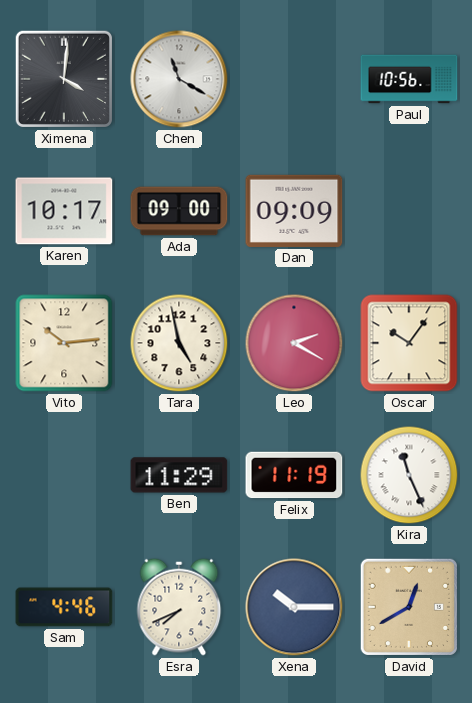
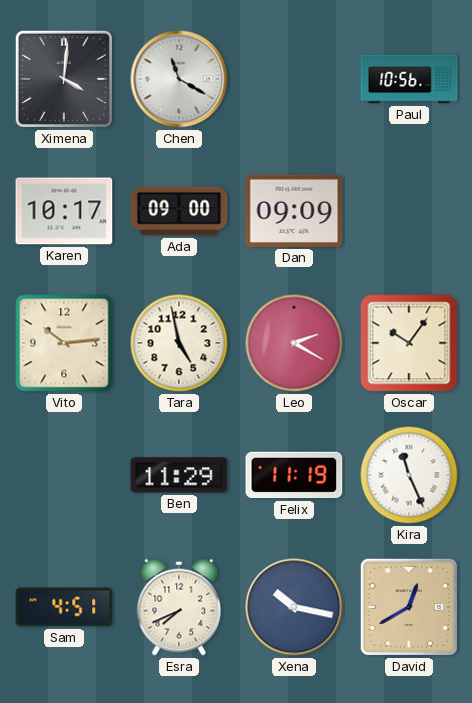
Sam: 4:46 -> 4:51 (64, 607)
Xena: 10:15 -> 10:17 (294, 607)
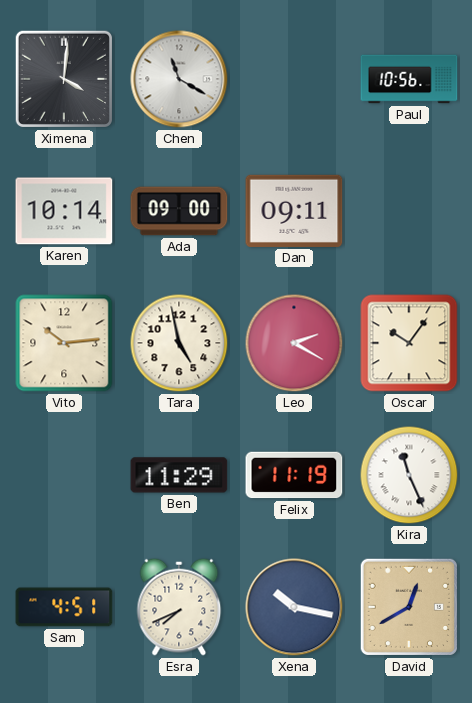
Karen: 10:17 -> 10:14 (64, 211)
Dan: 09:09 -> 09:11 (294, 211)
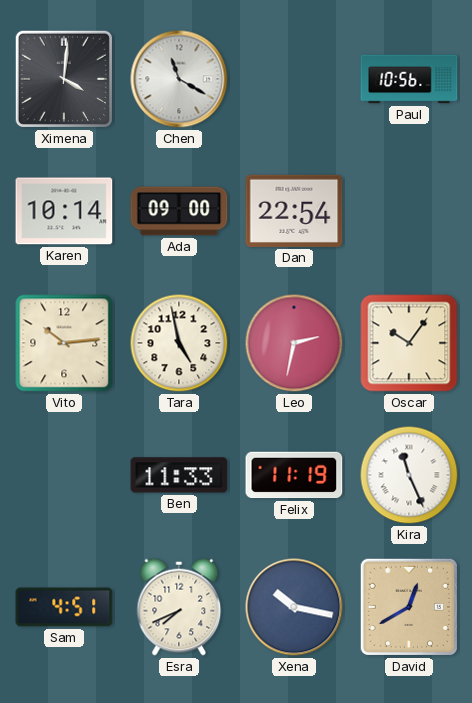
Dan: 09:11 -> 22:54 (294, 211)
Leo: 2:20 -> 2:32 (294, 343)
Ben: 11:29 -> 11:33 (179, 475)
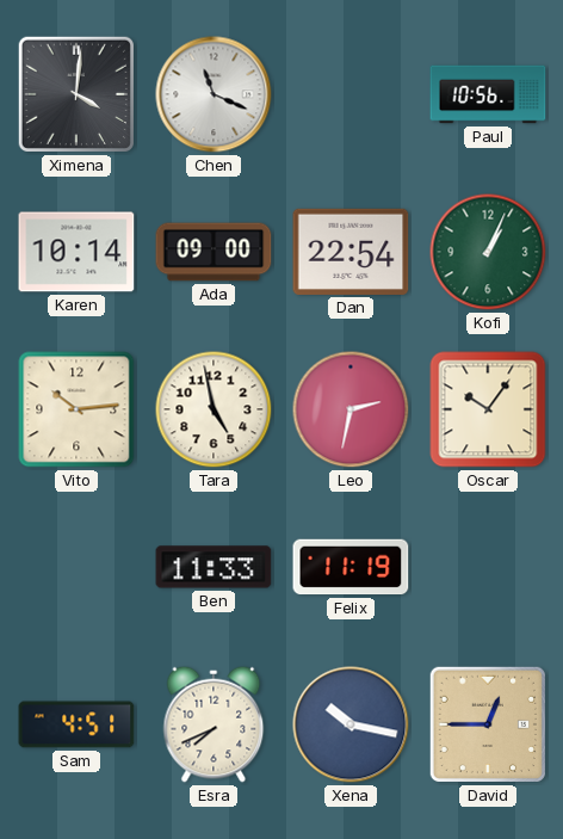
Chen: 11:20 -> 11:19 (214, 94)
Kofi: none -> 1:04 (488, 252)
Kira: 11:26 -> none (409, 475)
David: 12:40 -> 12:45 (488, 724)
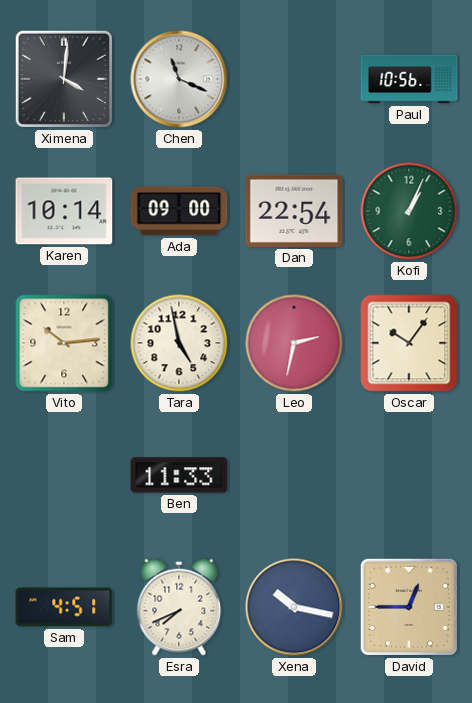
Felix: 11:19 -> none (351, 567)
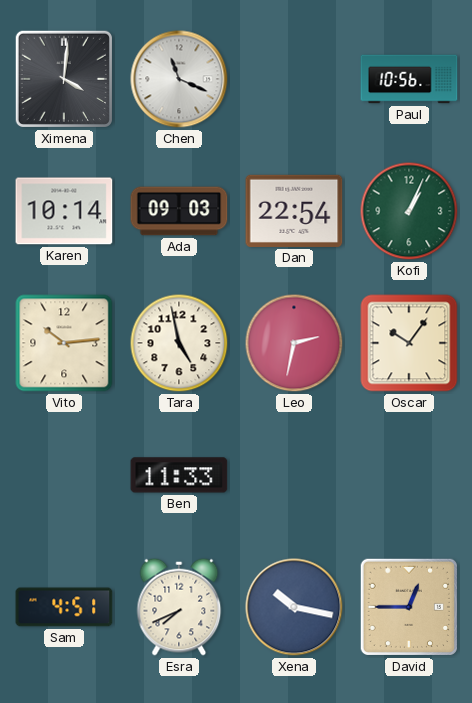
Ada: 09:00 -> 09:03 (179, 211)
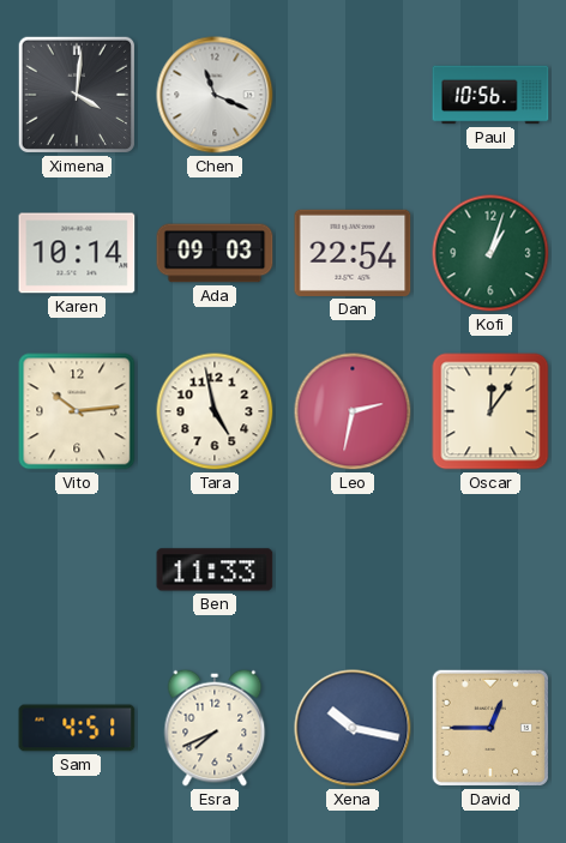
Kofi: 1:04 -> 1:03 (490, 253)
Oscar: 10:06 -> 12:06 (490, 411)
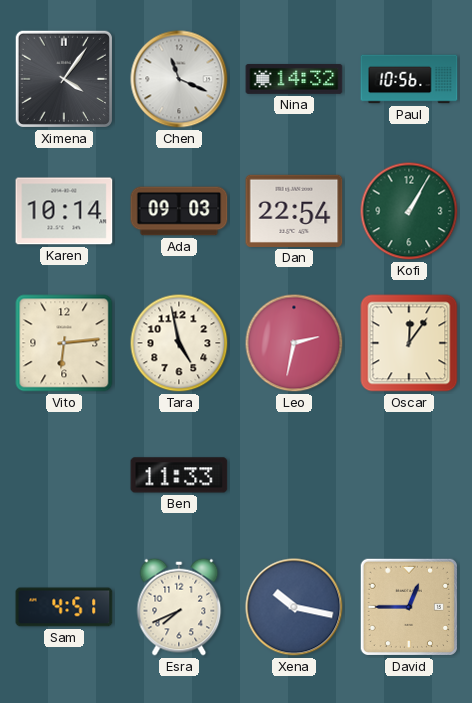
Ximena: 4:01 -> 4:06 (64, 79)
Nina: none -> 14:32 (294, 79)
Kofi: 1:03 -> 1:05 (409, 211)
Vito: 10:14 -> 6:14 (64, 343)
